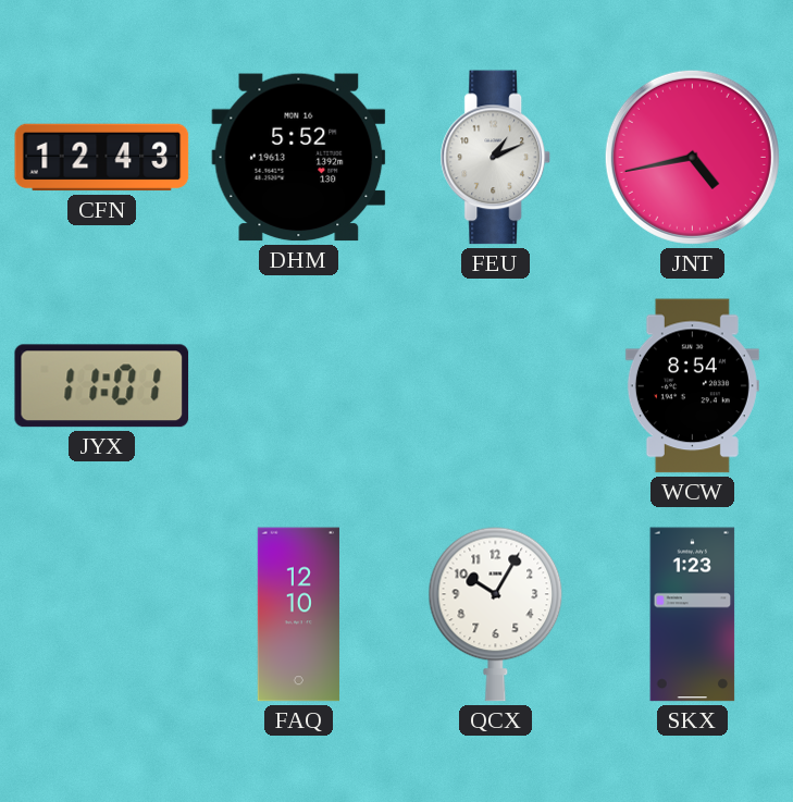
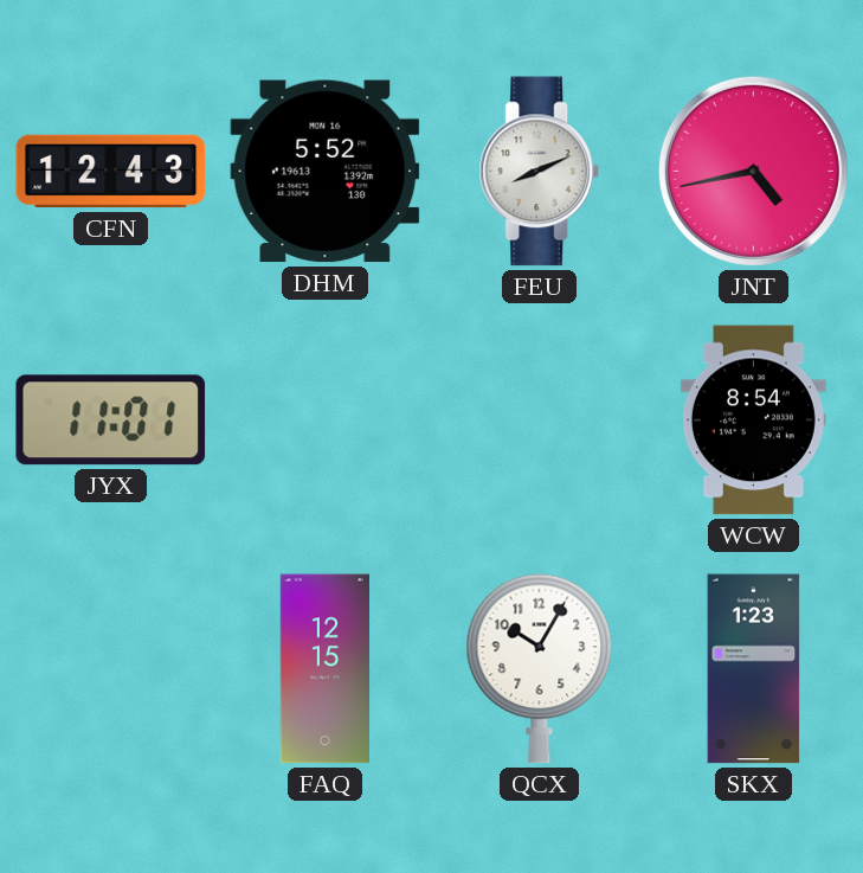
FEU: 1:11 -> 8:11 (540, 172)
FAQ: 12:10 -> 12:15 (324, 669)
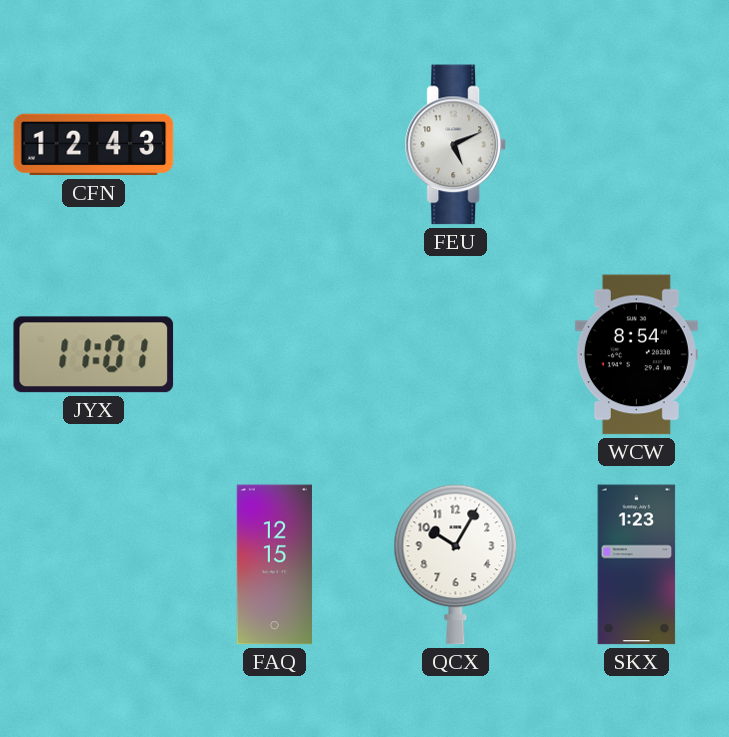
DHM: 5:52 -> none (326, 172)
FEU: 8:11 -> 5:11 (456, 145)
JNT: 4:43 -> none (753, 171)
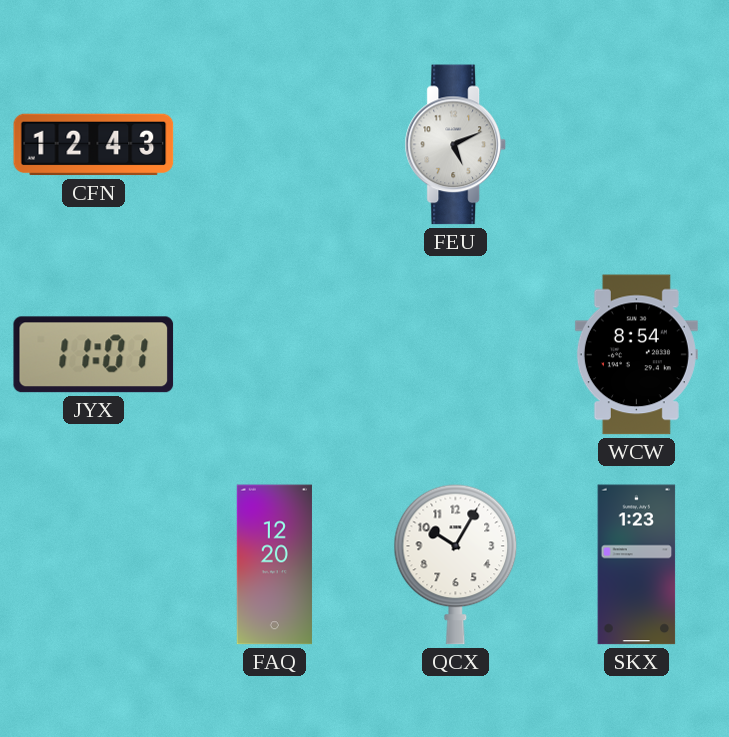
FAQ: 12:15 -> 12:20 (274, 565)
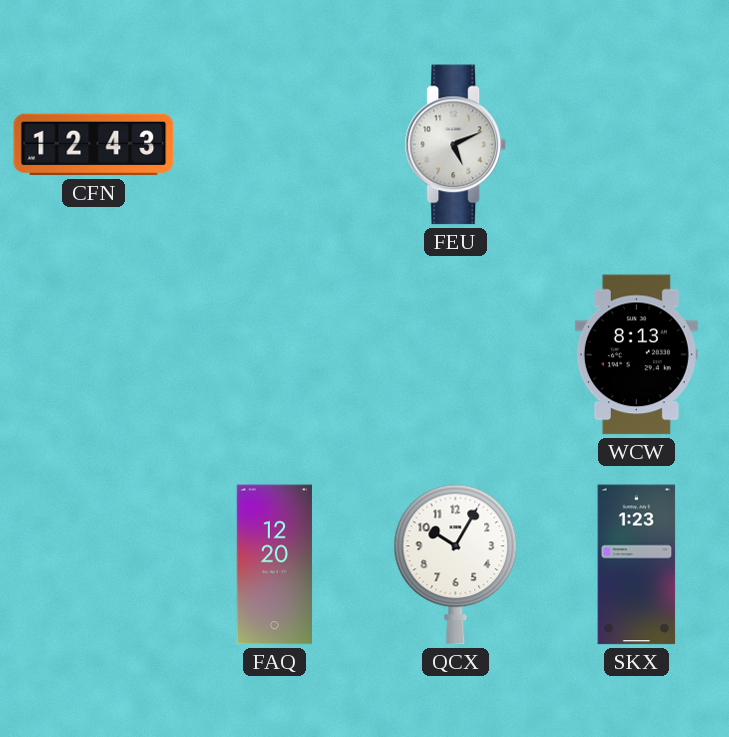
JYX: 11:01 -> none (94, 355)
WCW: 8:54 -> 8:13 (636, 355)
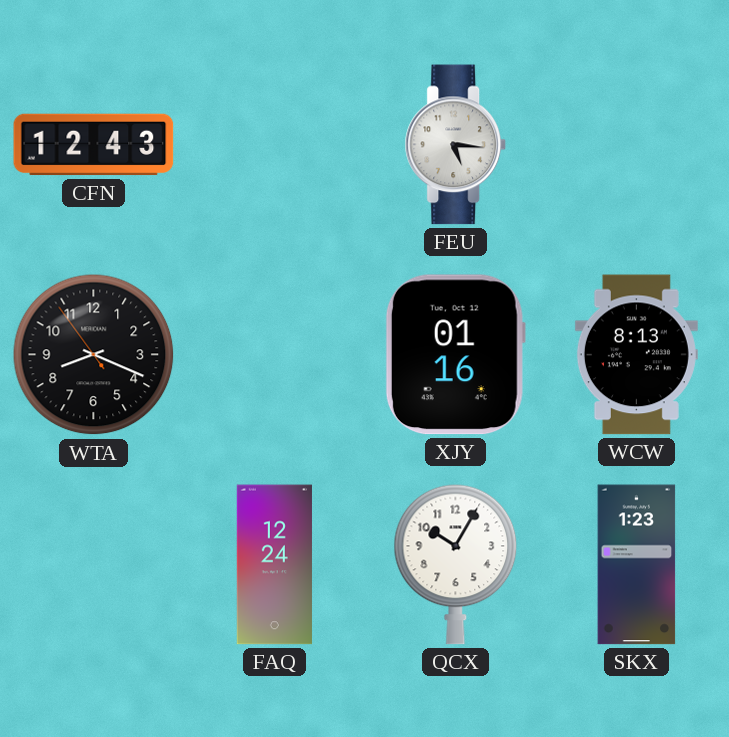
FEU: 5:11 -> 5:16 (456, 145)
WTA: none -> 8:18 (94, 355)
XJY: none -> 01:16 (455, 355)
FAQ: 12:20 -> 12:24 (274, 565)
